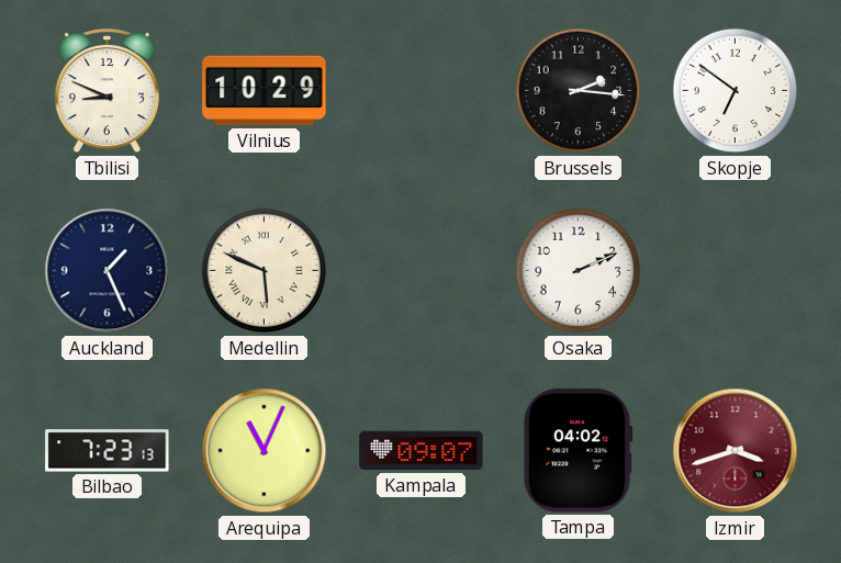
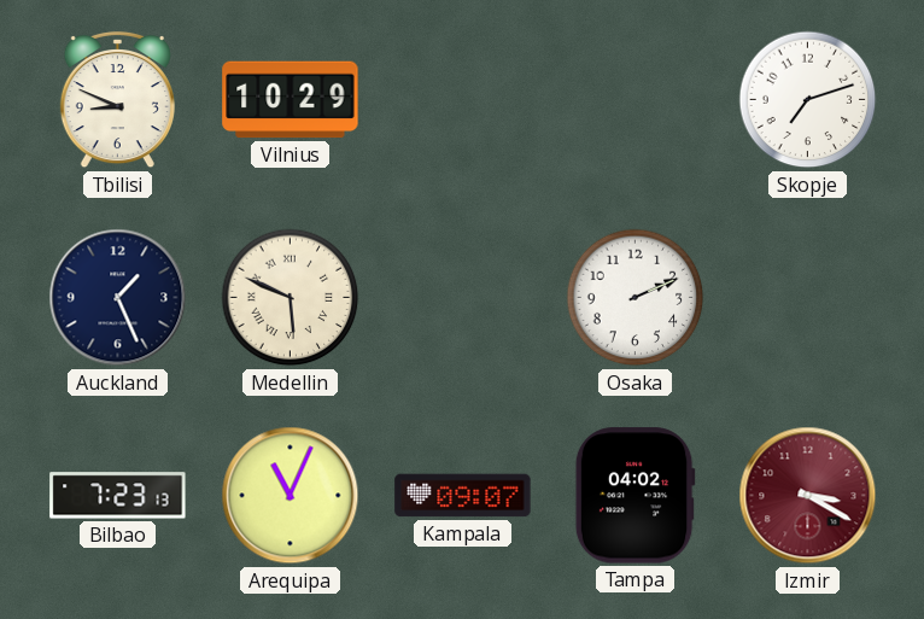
Brussels: 2:16 -> none (579, 91)
Skopje: 6:51 -> 7:12 (808, 100)
Izmir: 3:42 -> 3:20 (808, 496)
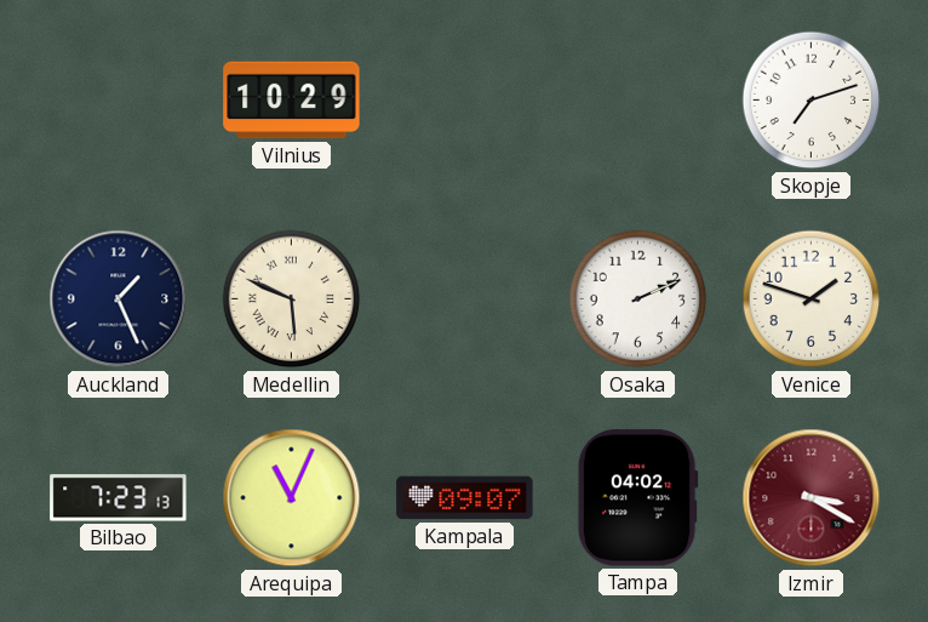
Tbilisi: 8:49 -> none (117, 100)
Venice: none -> 1:48 (812, 299)
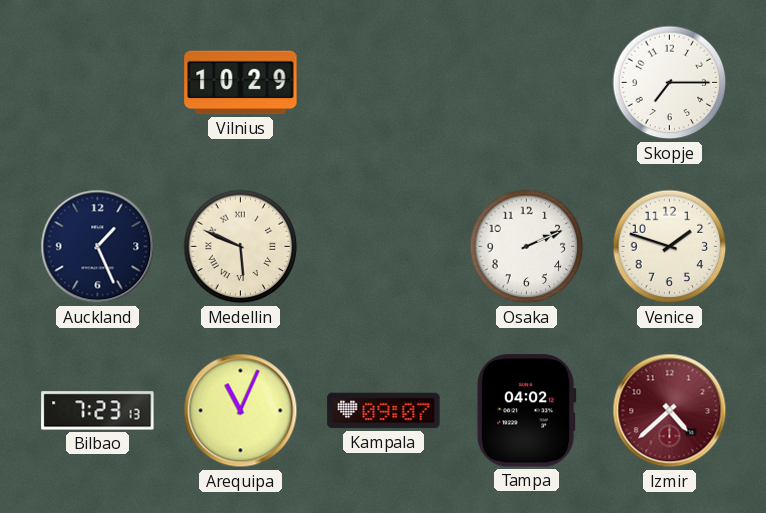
Skopje: 7:12 -> 7:15 (670, 83)
Izmir: 3:20 -> 4:38 (670, 411)
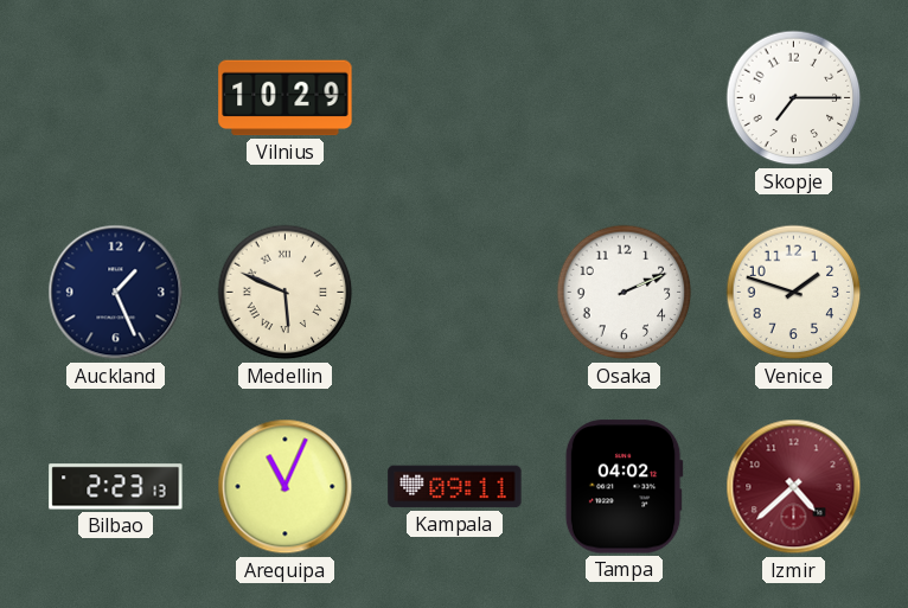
Bilbao: 7:23 -> 2:23 (116, 487)
Kampala: 09:07 -> 09:11 (455, 487)
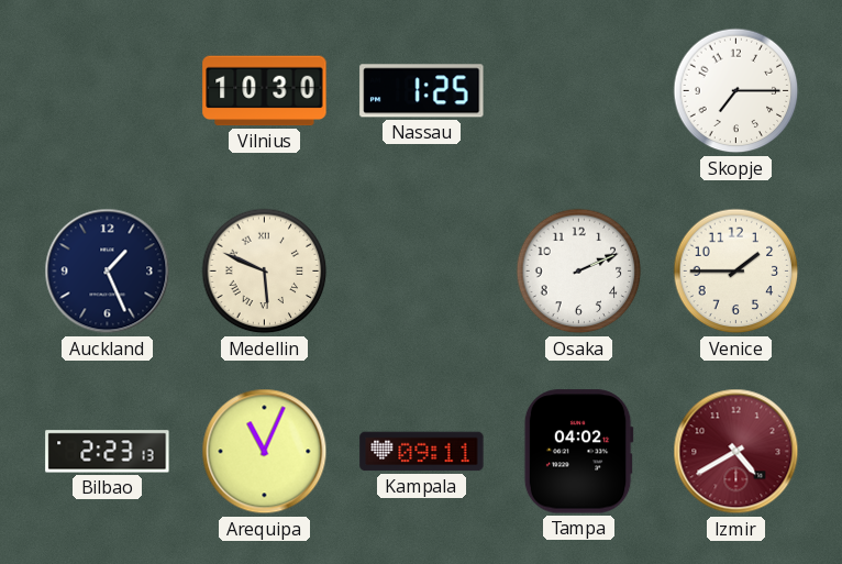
Vilnius: 10:29 -> 10:30 (265, 91)
Nassau: none -> 1:25 (422, 91)
Venice: 1:48 -> 1:45 (736, 272)
Izmir: 4:38 -> 4:40 (736, 452)
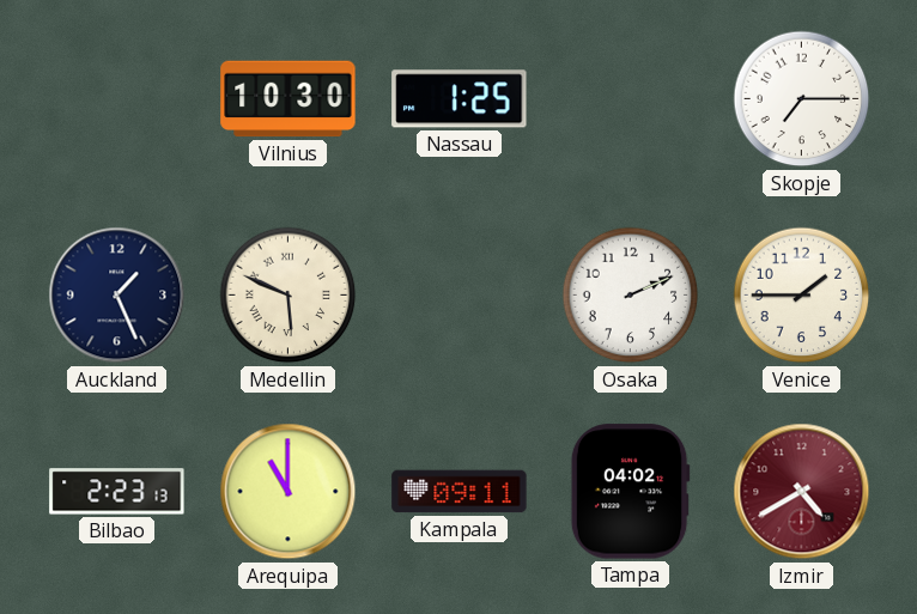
Arequipa: 11:04 -> 11:00 (289, 492)
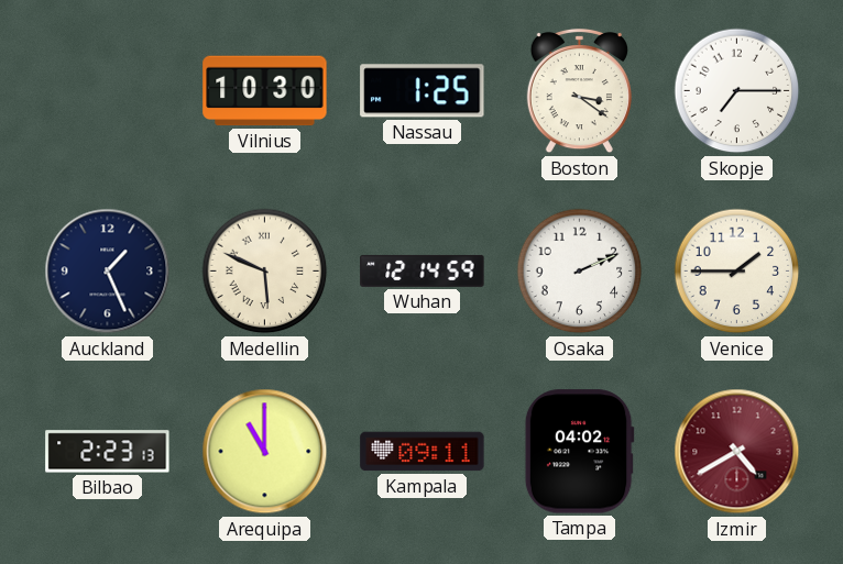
Boston: none -> 3:21 (579, 91)
Wuhan: none -> 12:14 (423, 270)
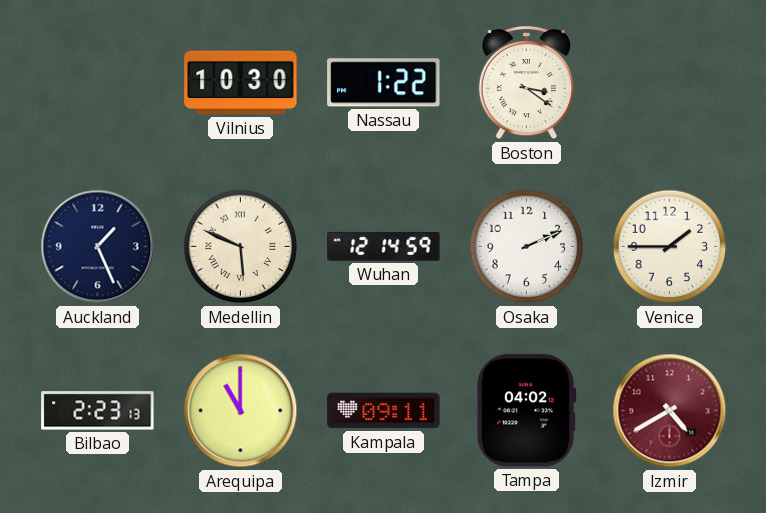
Nassau: 1:25 -> 1:22 (384, 83)
Skopje: 7:15 -> none (737, 91)
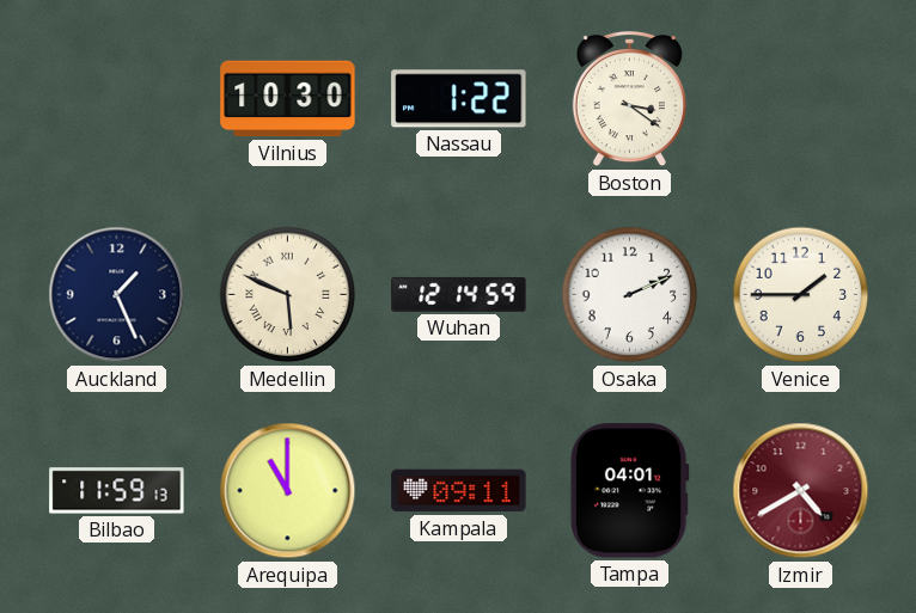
Bilbao: 2:23 -> 11:59 (117, 491)
Tampa: 04:02 -> 04:01 (629, 491)
